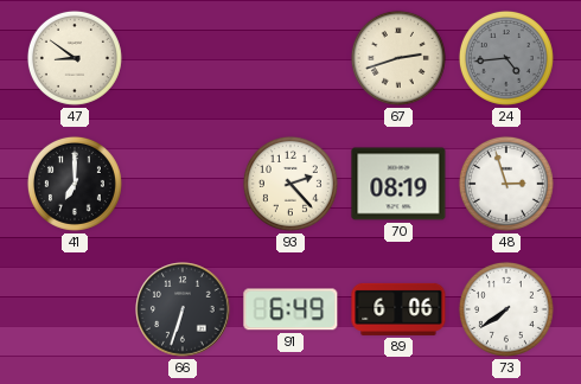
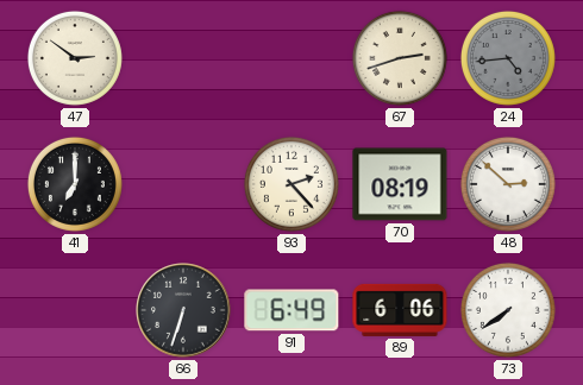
47: 8:51 -> 2:51 (75, 58)
48: 2:57 -> 2:52 (508, 184)
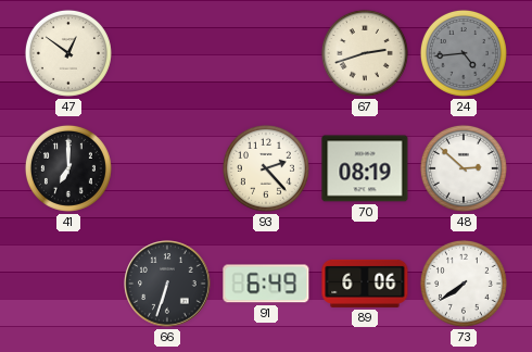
47: 2:51 -> 12:51 (68, 53)
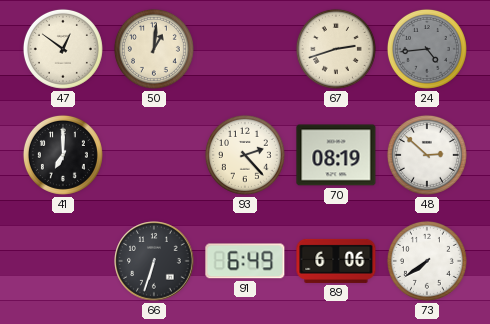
50: none -> 1:01 (154, 49)
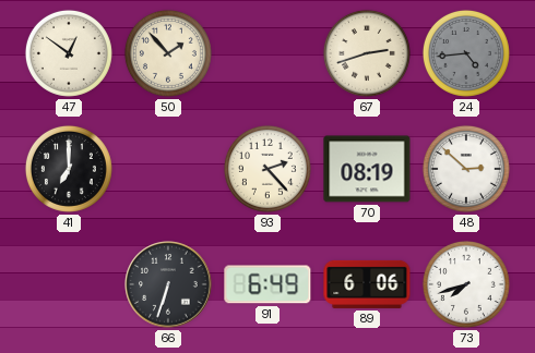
50: 1:01 -> 1:53 (168, 53)
73: 7:39 -> 7:42 (466, 284)
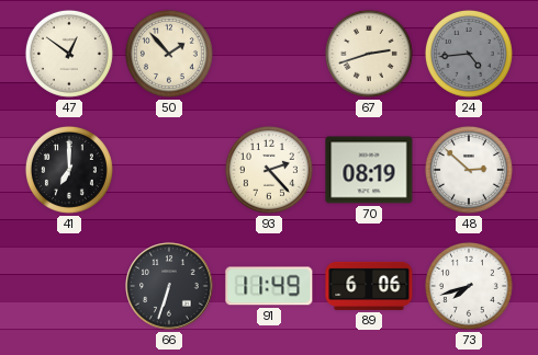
91: 6:49 -> 11:49 (269, 286)
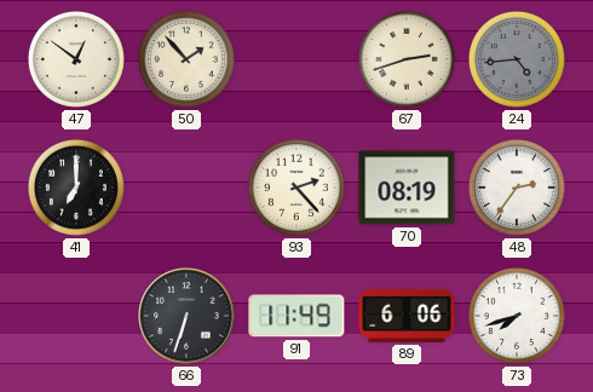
48: 2:52 -> 2:36 (517, 188)
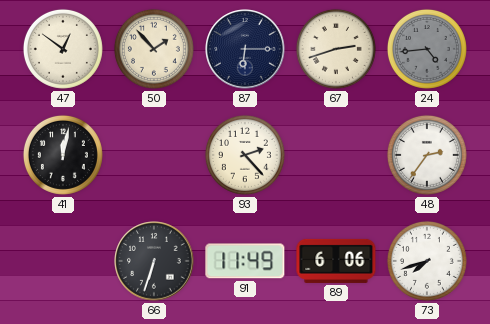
87: none -> 6:15 (245, 49)
41: 7:00 -> 12:02 (63, 155)
70: 08:19 -> none (407, 188)
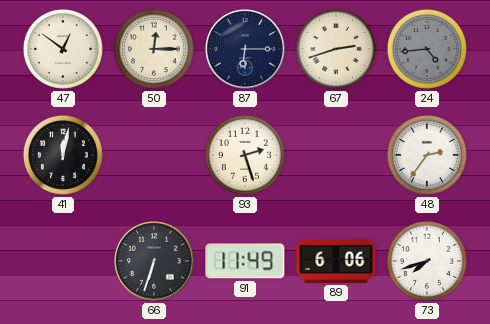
50: 1:53 -> 12:15 (154, 49)
93: 2:23 -> 2:27 (245, 155)
